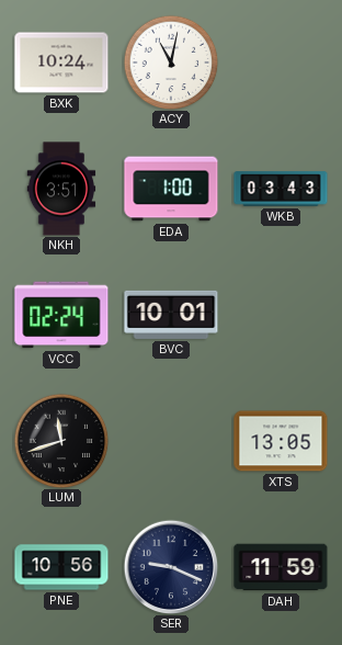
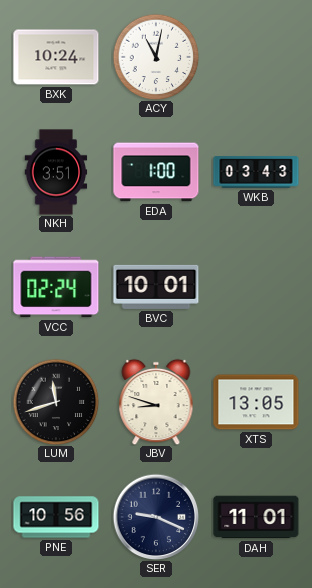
JBV: none -> 8:48 (156, 402)
DAH: 11:59 -> 11:01 (256, 517)
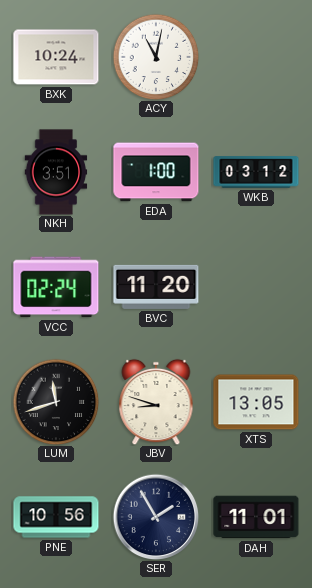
WKB: 03:43 -> 03:12 (256, 172)
BVC: 10:01 -> 11:20 (156, 287)
SER: 9:19 -> 1:55 (156, 517)
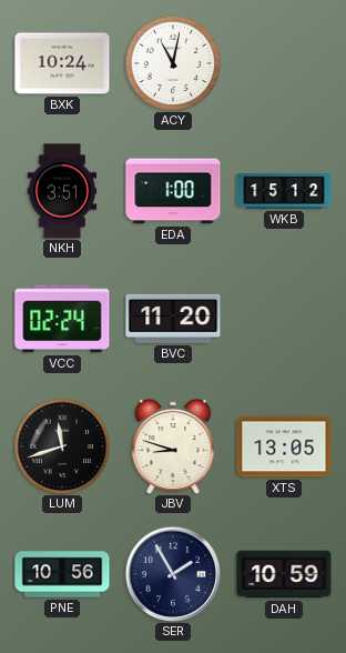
WKB: 03:12 -> 15:12 (284, 191)
DAH: 11:01 -> 10:59 (284, 574)
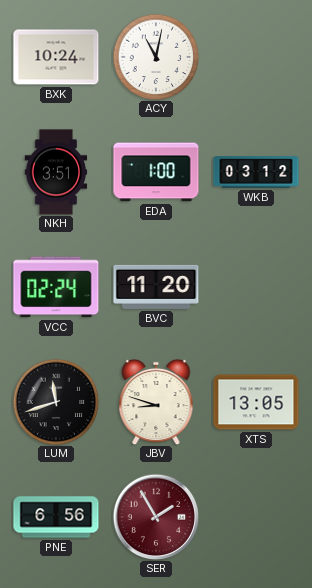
WKB: 15:12 -> 03:12 (256, 172)
PNE: 10:56 -> 6:56 (56, 517)
SER dial: navy -> burgundy (156, 517)
DAH: 10:59 -> none (284, 574)
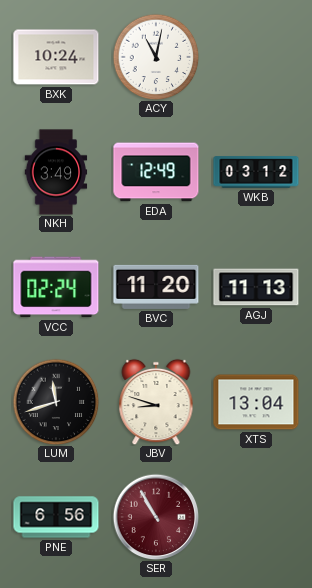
NKH: 3:51 -> 3:49 (56, 172)
EDA: 1:00 -> 12:49 (156, 172)
AGJ: none -> 11:13 (256, 287)
XTS: 13:05 -> 13:04 (256, 402)
SER: 1:55 -> 10:55 (156, 517)
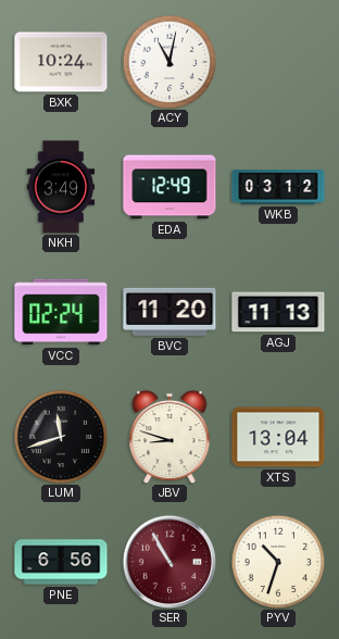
PYV: none -> 10:33 (278, 562)
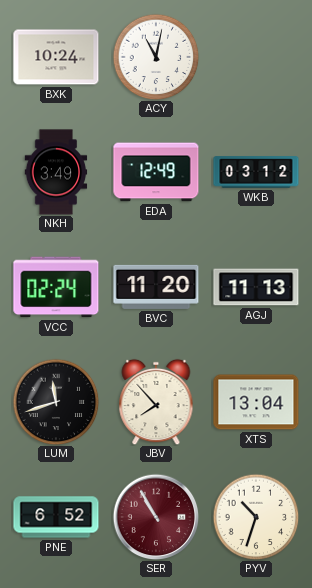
JBV: 8:48 -> 7:53 (156, 402)
PNE: 6:56 -> 6:52 (56, 517)
